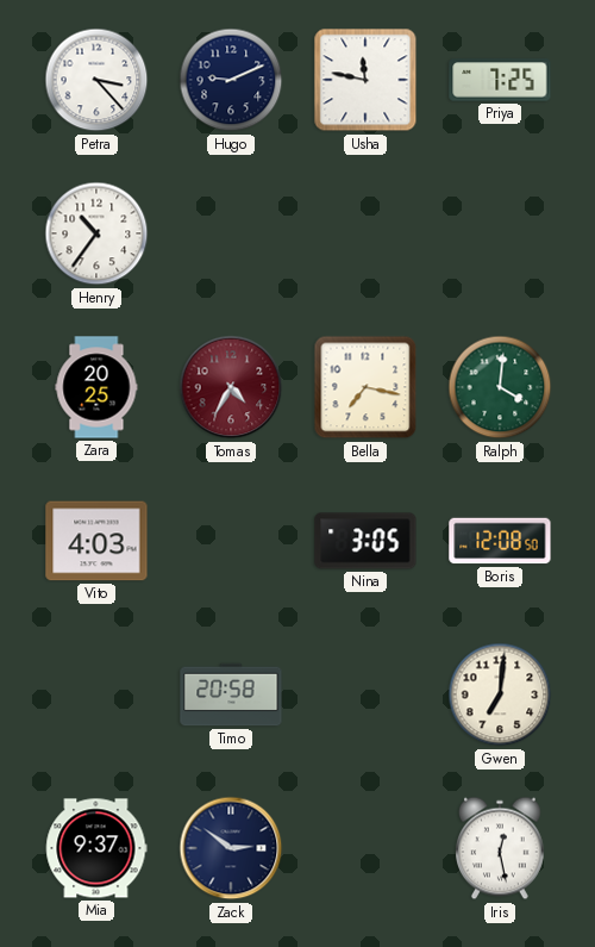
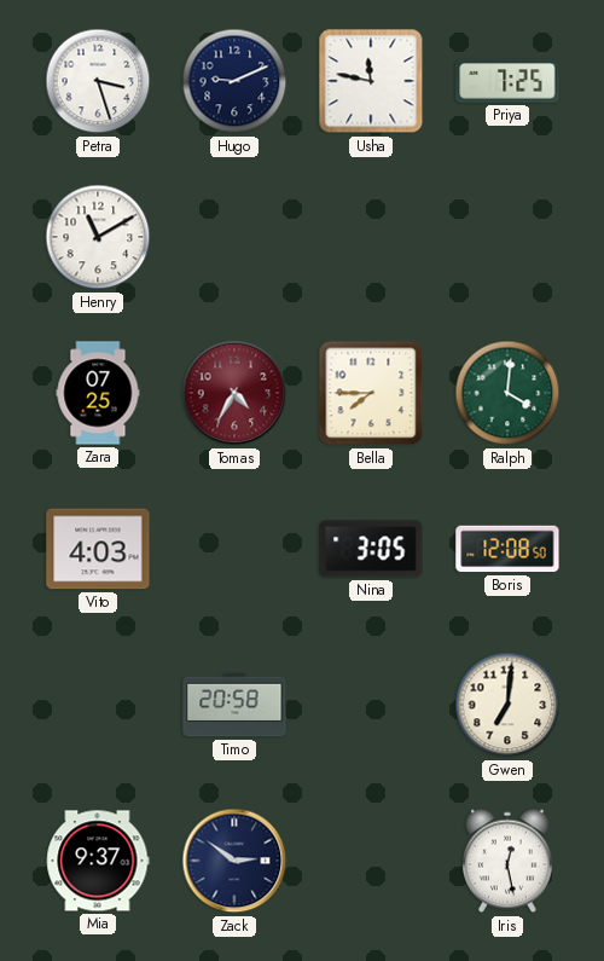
Petra: 3:23 -> 3:27 (98, 81)
Henry: 10:36 -> 11:10 (98, 237)
Zara: 20:25 -> 07:25 (98, 393)
Bella: 7:17 -> 7:45 (371, 393)
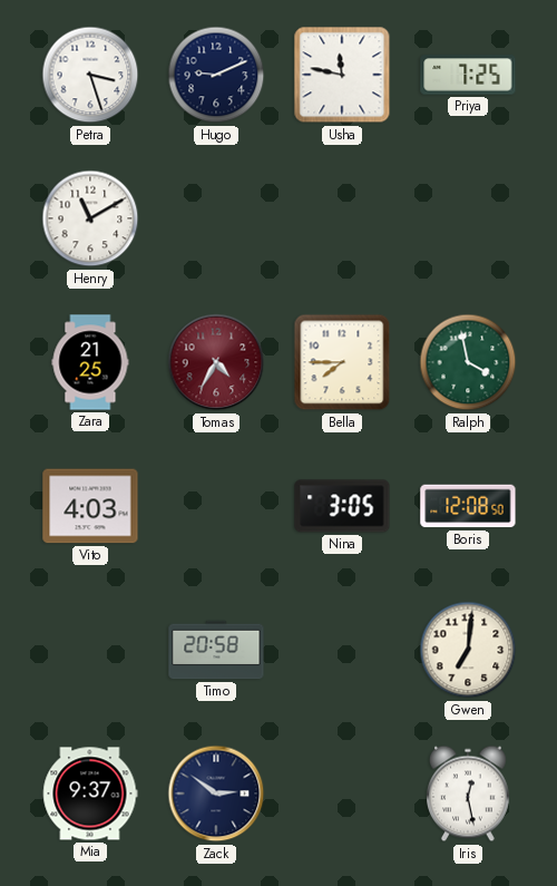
Zara: 07:25 -> 21:25 (90, 362)
Ralph: 4:01 -> 3:58 (468, 362)
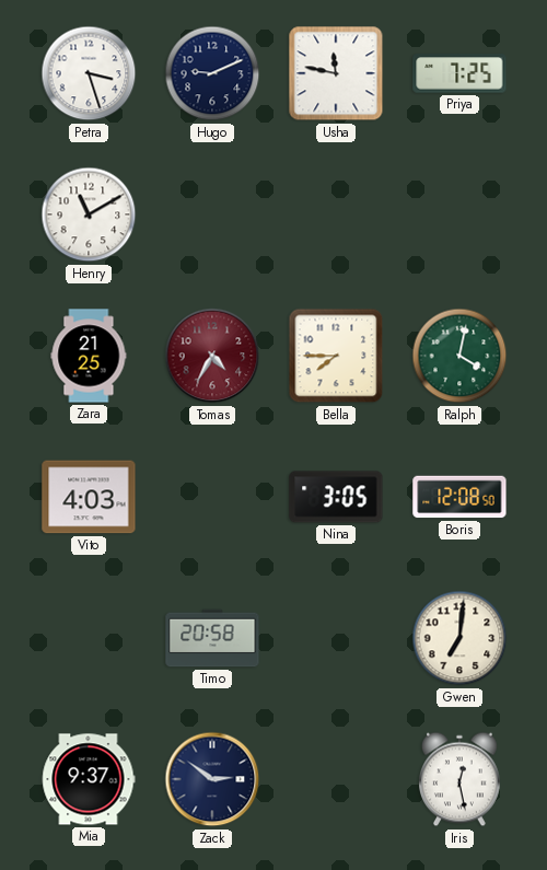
Ralph: 3:58 -> 4:02 (459, 356)
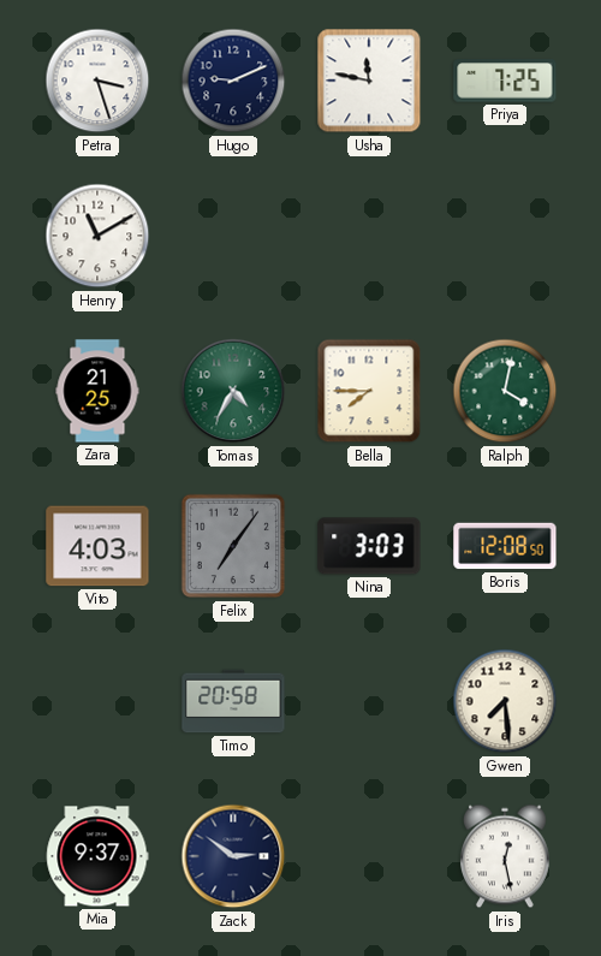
Tomas dial: burgundy -> green (233, 391)
Felix: none -> 7:06 (233, 546)
Nina: 3:05 -> 3:03 (369, 546)
Gwen: 7:01 -> 7:29 (505, 701)
